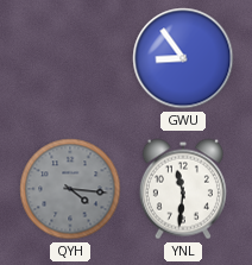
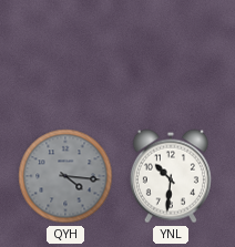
GWU: 8:54 -> none (183, 58)
YNL: 11:31 -> 10:31 (171, 176)
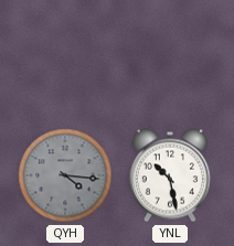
YNL: 10:31 -> 10:28 (170, 175)
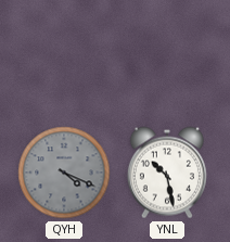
QYH: 4:16 -> 4:19 (64, 173)
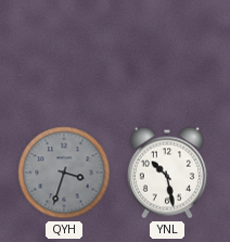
QYH: 4:19 -> 3:33 (64, 173)
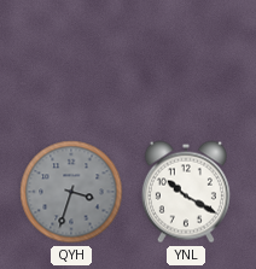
YNL: 10:28 -> 10:20 (186, 192)
